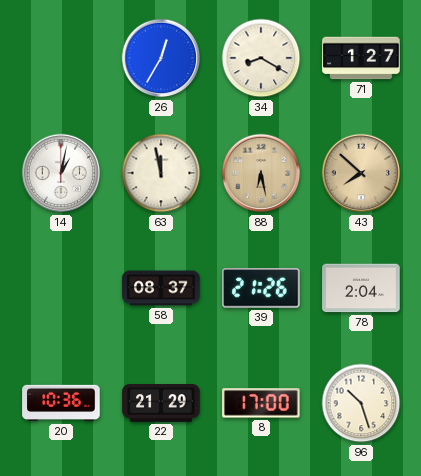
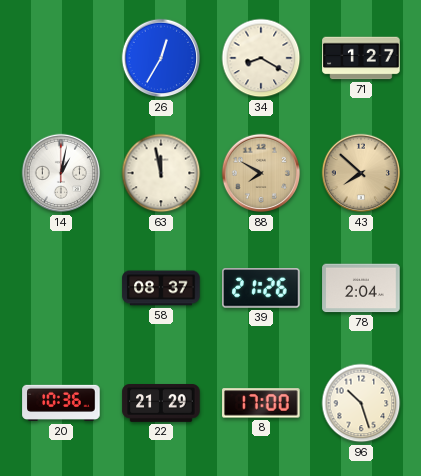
88: 6:28 -> 7:50 (261, 173)
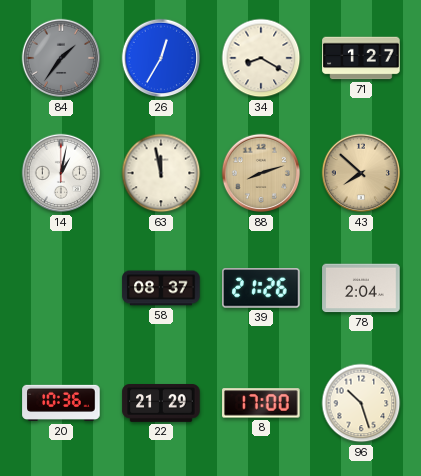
84: none -> 1:36 (61, 58)
88: 7:50 -> 8:12 (261, 173)
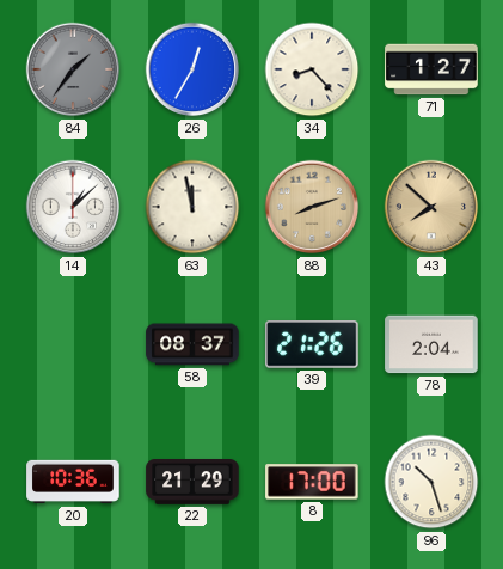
34: 8:20 -> 8:23 (312, 69)
14: 1:02 -> 1:08 (73, 207)
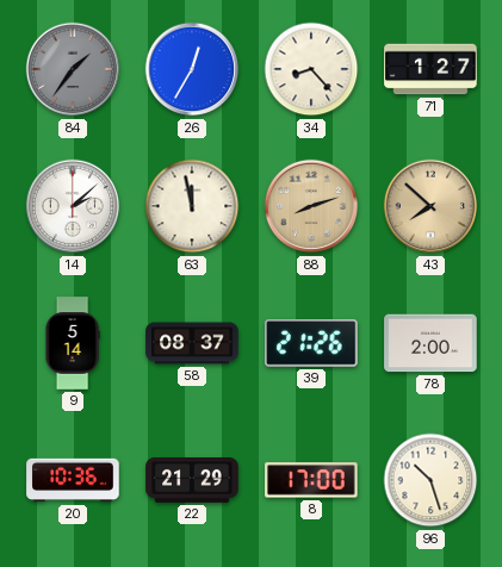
14: 1:08 -> 2:08 (73, 206)
9: none -> 5:14 (73, 343)
78: 2:04 -> 2:00 (430, 343)
